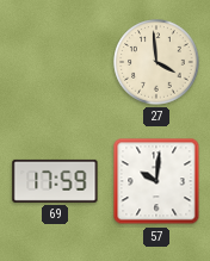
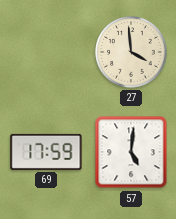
57: 10:01 -> 5:01 (131, 152)
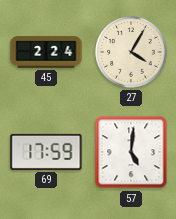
45: none -> 2:24 (46, 52)
27: 3:59 -> 4:05 (131, 52)
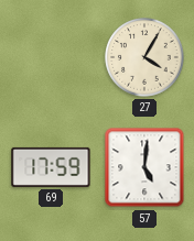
45: 2:24 -> none (46, 52)
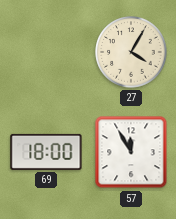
69: 17:59 -> 18:00 (46, 152)
57: 5:01 -> 11:55 (131, 152)
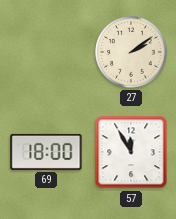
27: 4:05 -> 2:09 (131, 52)
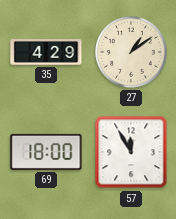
35: none -> 4:29 (46, 52)
27: 2:09 -> 1:09 (131, 52)
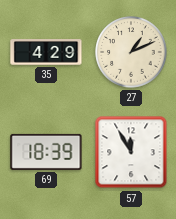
27: 1:09 -> 1:11 (131, 52)
69: 18:00 -> 18:39 (46, 152)
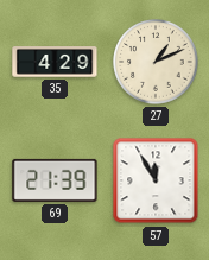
69: 18:39 -> 21:39 (55, 180)
